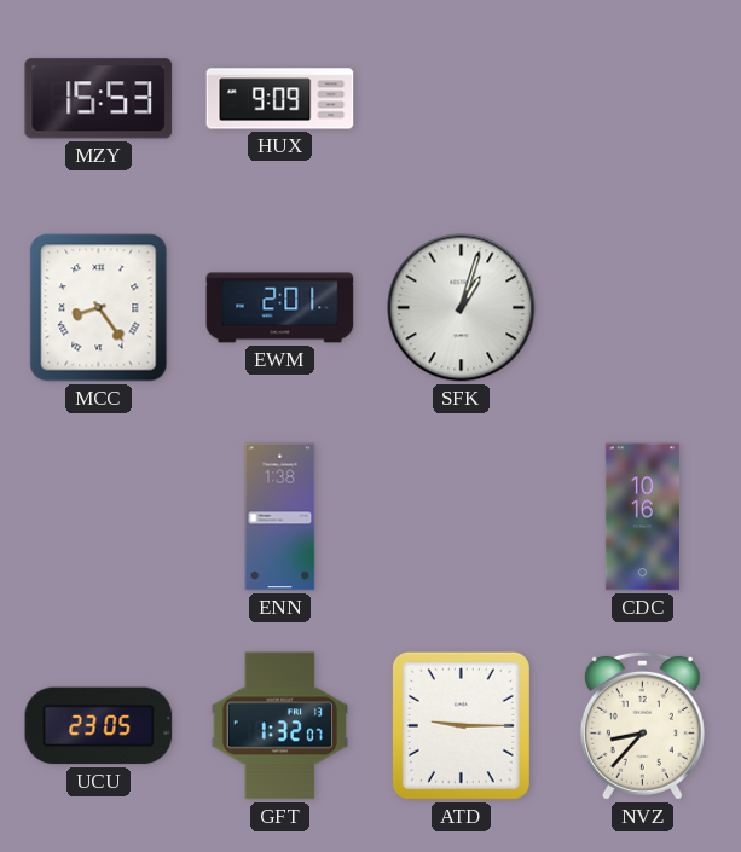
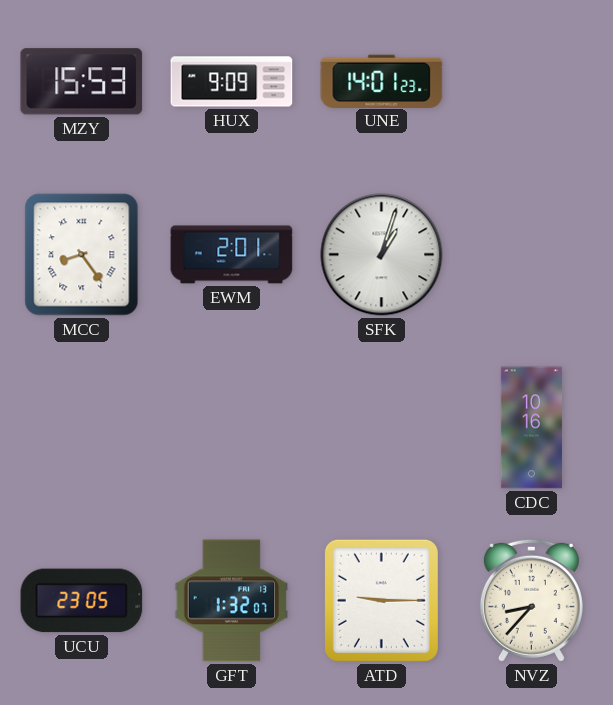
UNE: none -> 14:01 (382, 81)
ENN: 1:38 -> none (280, 517)
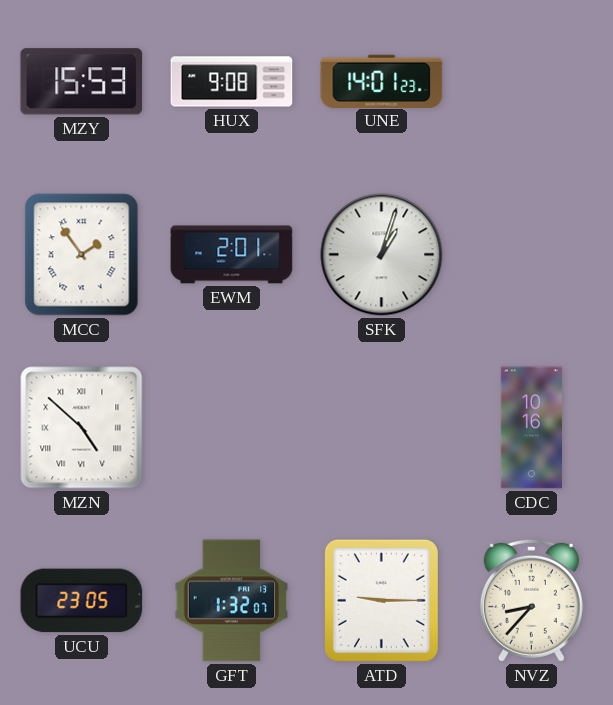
HUX: 9:09 -> 9:08 (232, 82)
MCC: 8:24 -> 1:54 (82, 255)
MZN: none -> 4:52 (82, 428)
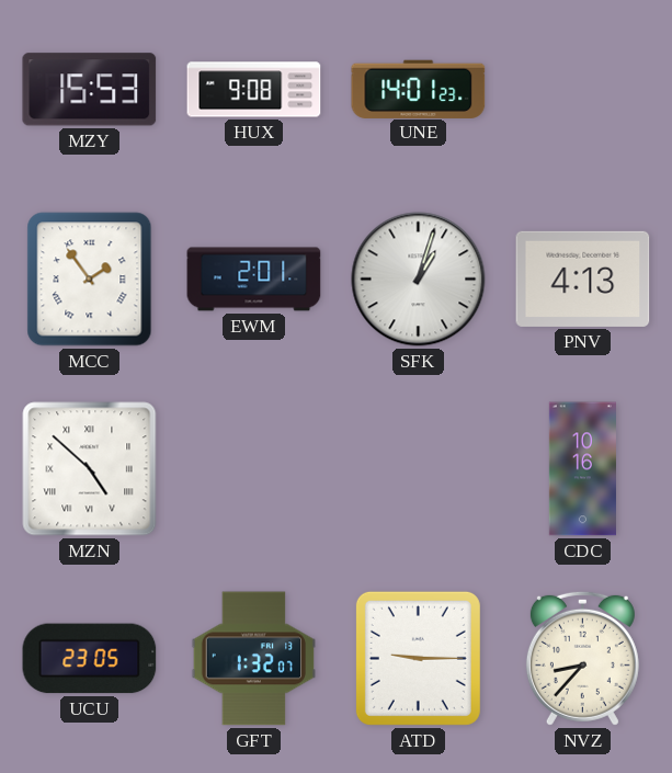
PNV: none -> 4:13 (583, 278)
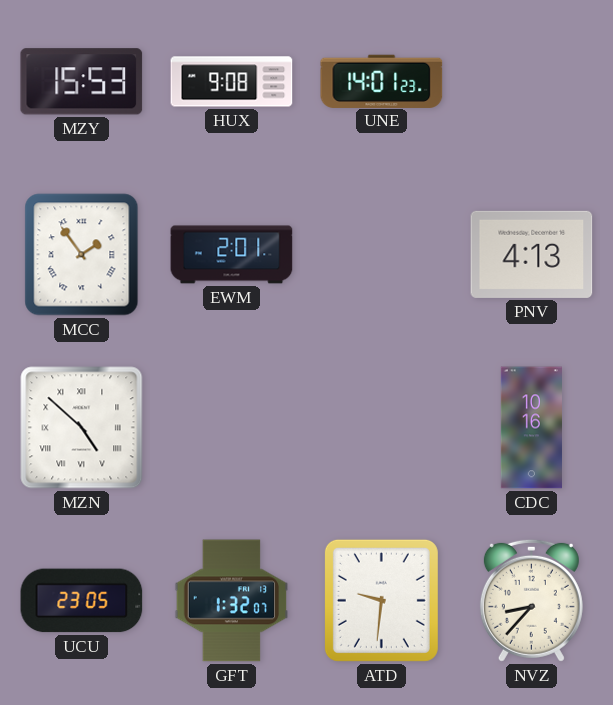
SFK: 1:03 -> none (419, 280)
ATD: 9:15 -> 9:31 (381, 600)
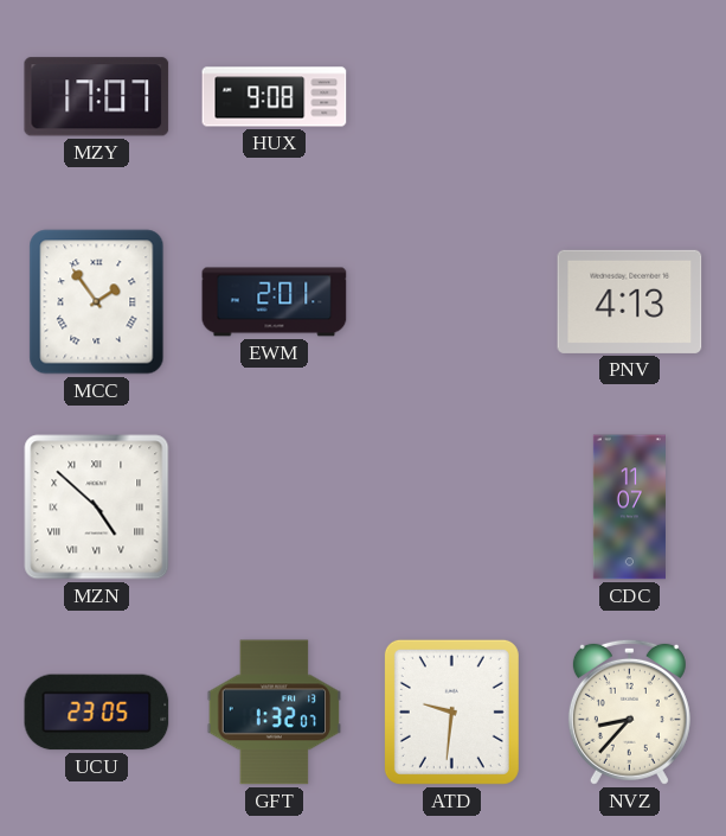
MZY: 15:53 -> 17:07 (97, 97)
UNE: 14:01 -> none (382, 81)
CDC: 10:16 -> 11:07 (629, 508)
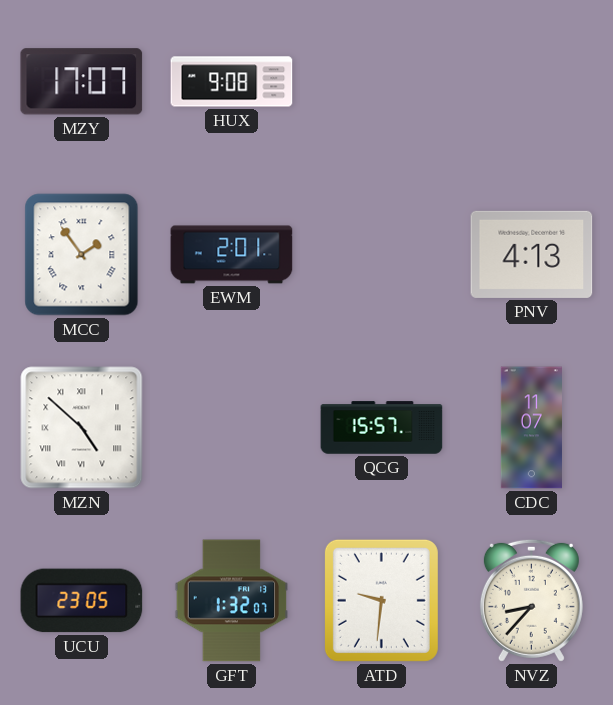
QCG: none -> 15:57 (382, 428)
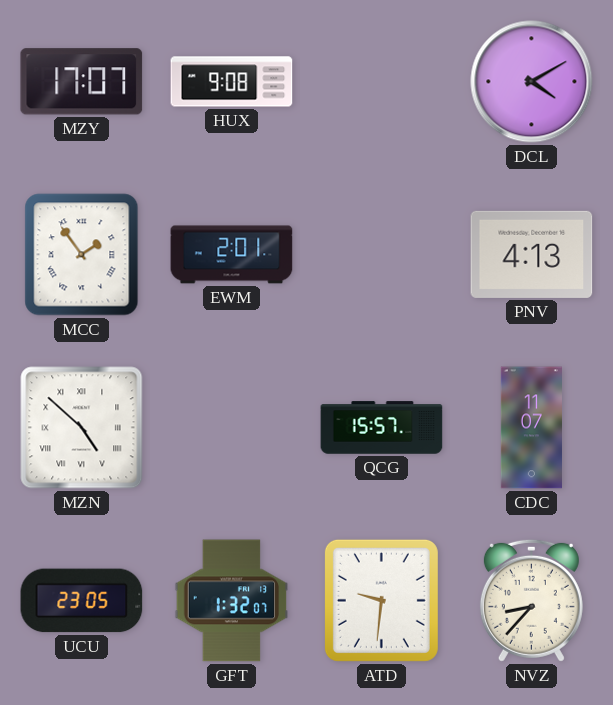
DCL: none -> 4:10 (532, 82)
